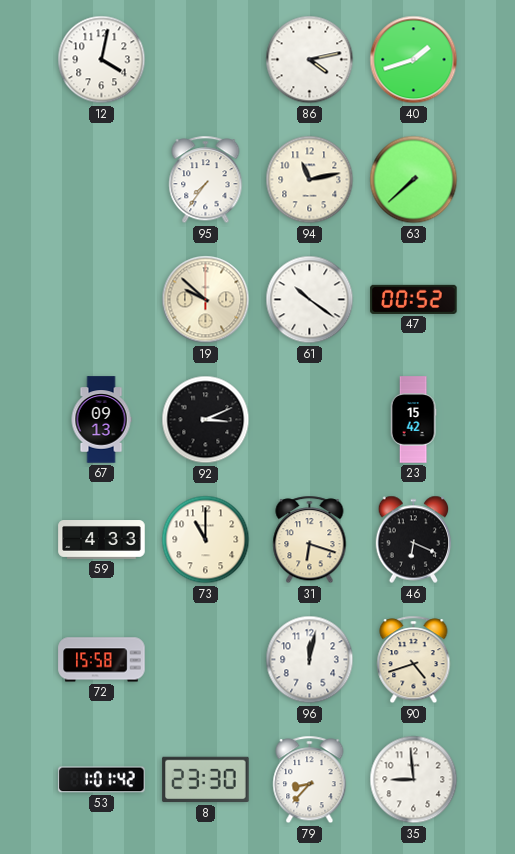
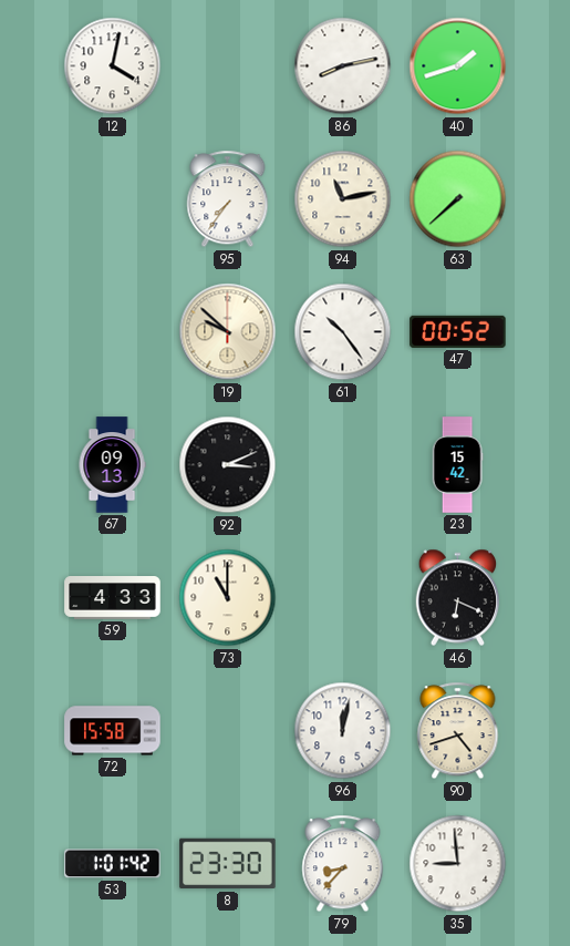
86: 4:13 -> 8:13 (343, 66)
61: 10:21 -> 10:24 (343, 332)
31: 6:18 -> none (310, 540)
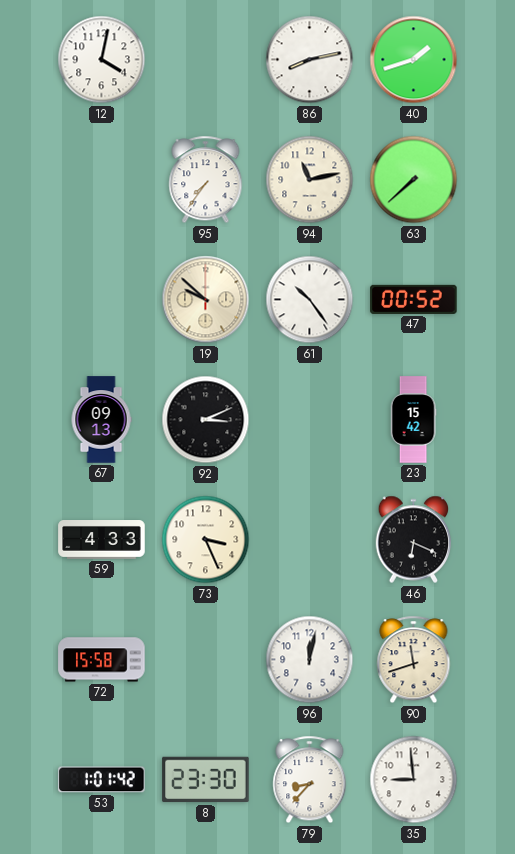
73: 11:00 -> 3:26 (206, 540)
90: 4:42 -> 11:42 (414, 660)
